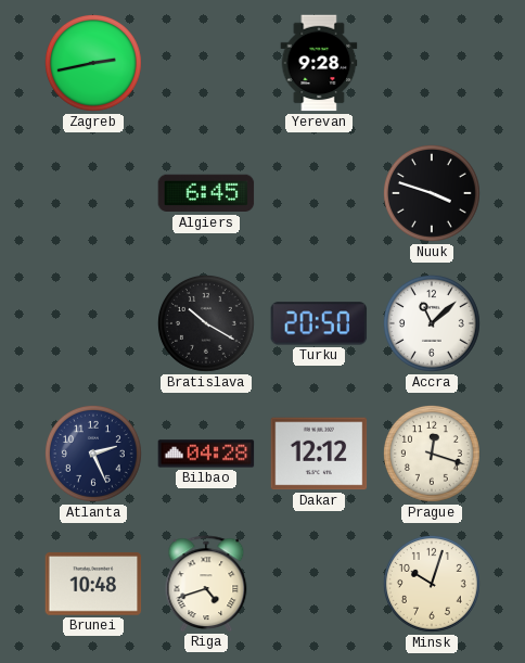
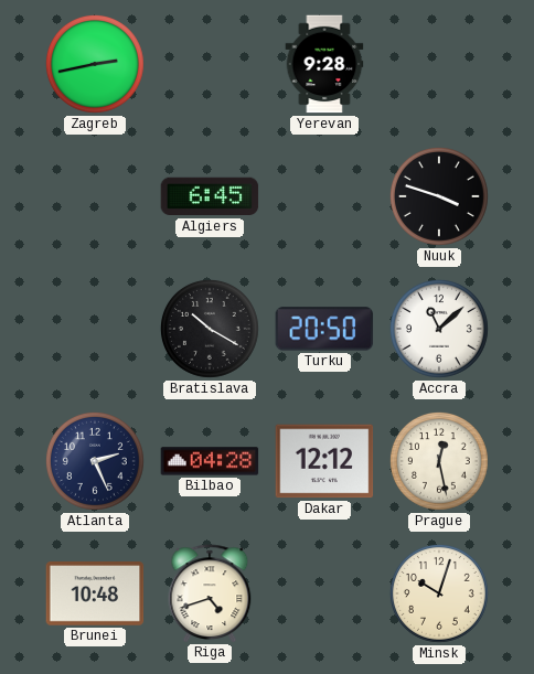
Prague: 12:18 -> 12:28 (439, 461)
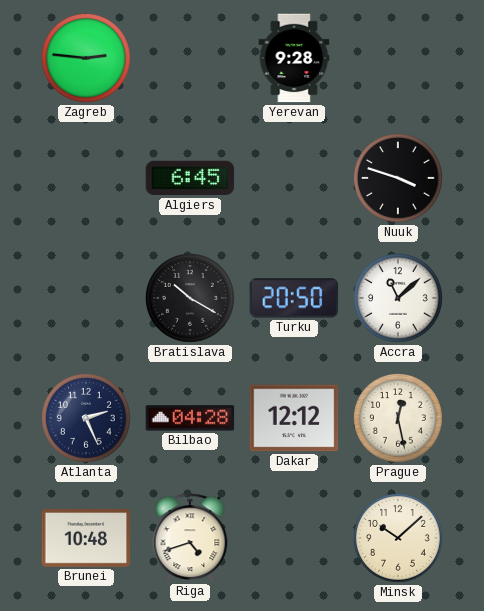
Zagreb: 2:43 -> 2:46 (86, 58)
Minsk: 10:03 -> 10:08 (398, 538)
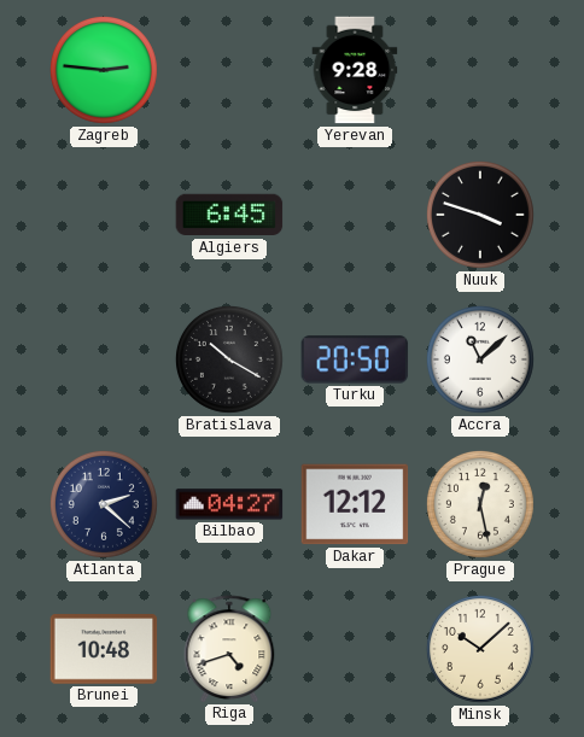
Atlanta: 2:26 -> 2:22 (104, 504)
Bilbao: 04:28 -> 04:27 (229, 504)
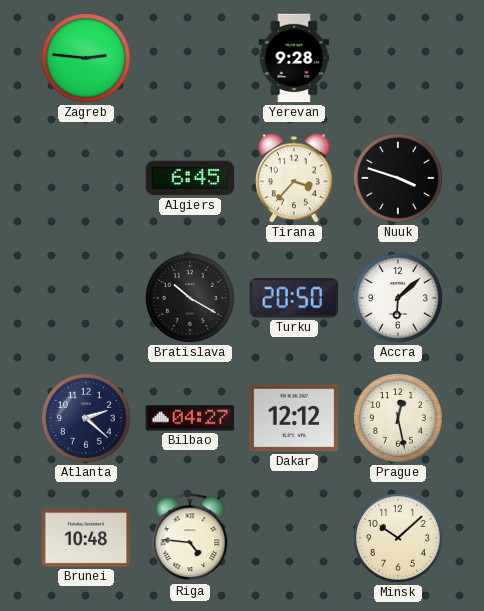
Tirana: none -> 3:37 (294, 178)
Accra: 11:08 -> 6:08 (398, 298)
Riga: 4:42 -> 4:46 (190, 538)
